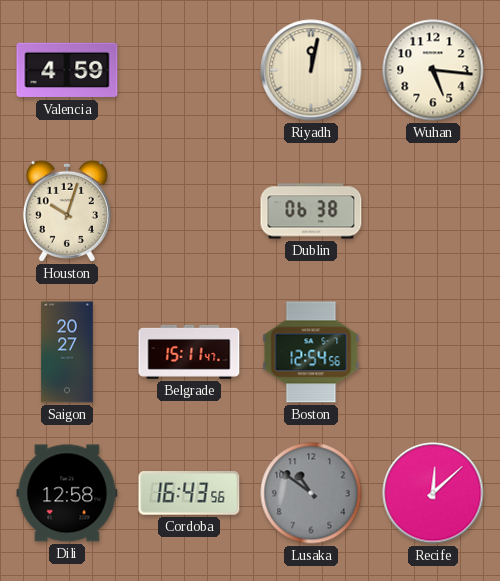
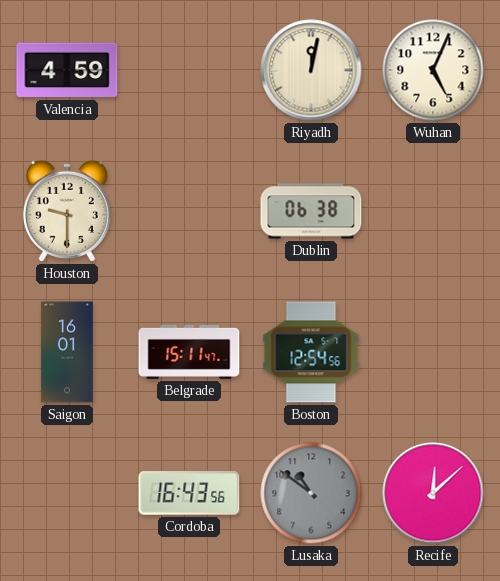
Wuhan: 5:16 -> 5:04 (433, 70)
Houston: 10:03 -> 9:30 (67, 211)
Saigon: 20:27 -> 16:01 (67, 352)
Dili: 12:58 -> none (67, 493)
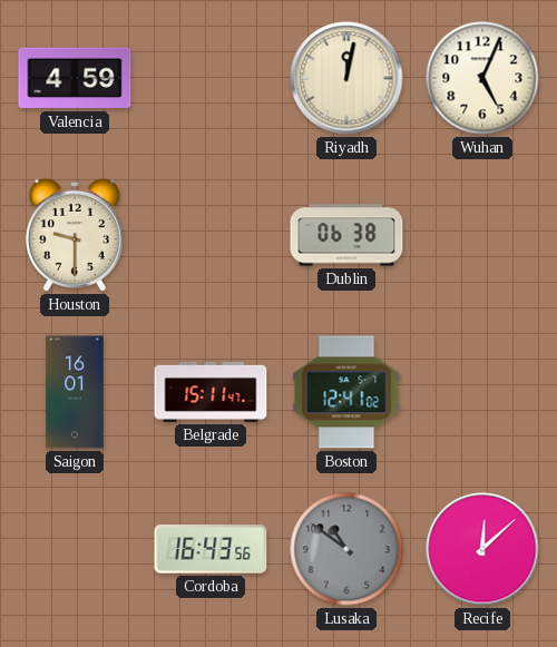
Boston: 12:54 -> 12:41 (346, 392)
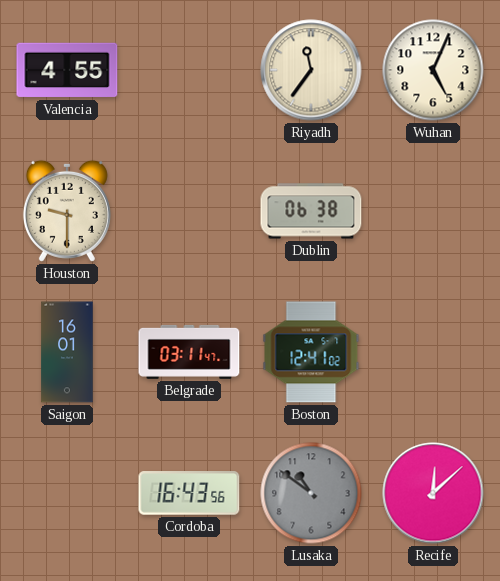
Valencia: 4:59 -> 4:55 (67, 70)
Riyadh: 12:02 -> 11:36 (311, 70)
Belgrade: 15:11 -> 03:11 (189, 352)
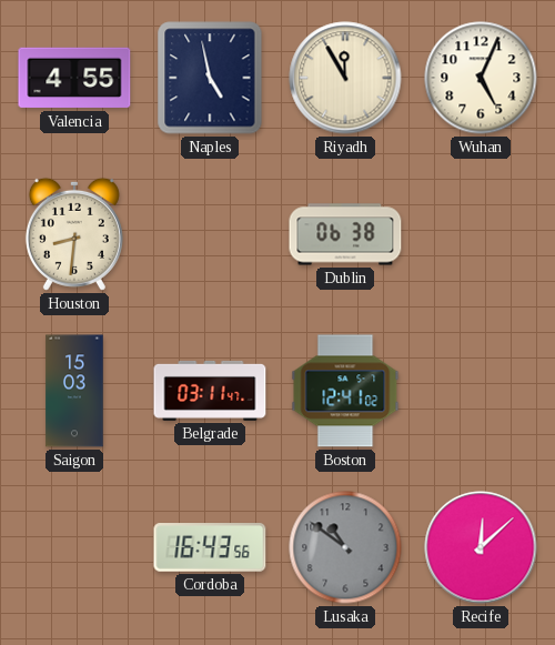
Naples: none -> 4:58 (210, 78)
Riyadh: 11:36 -> 11:55 (345, 78)
Houston: 9:30 -> 8:31 (74, 234)
Saigon: 16:01 -> 15:03 (74, 391)
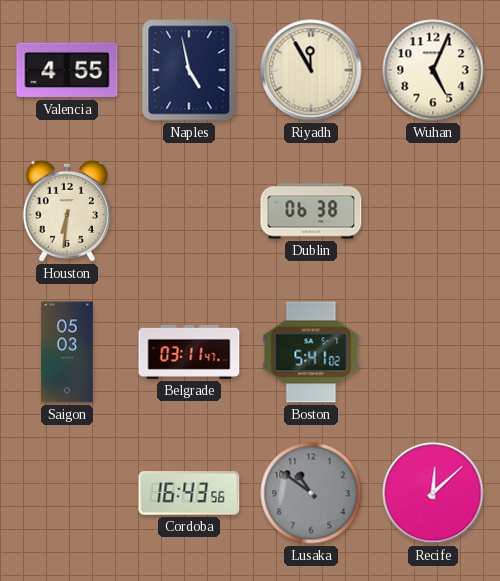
Houston: 8:31 -> 6:31 (67, 211)
Saigon: 15:03 -> 05:03 (67, 352)
Boston: 12:41 -> 5:41 (311, 352)
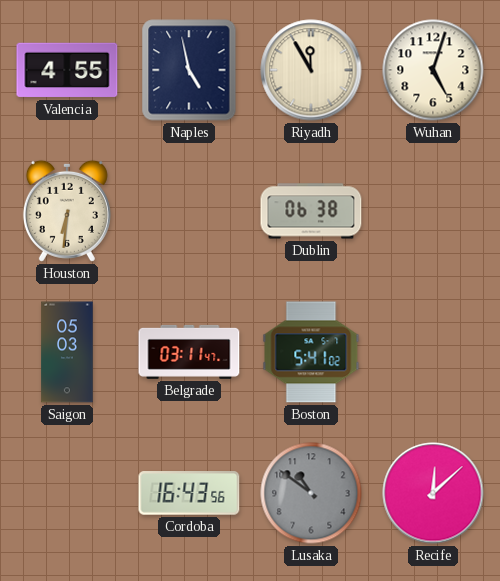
Wuhan: 5:04 -> 5:03 (433, 70)
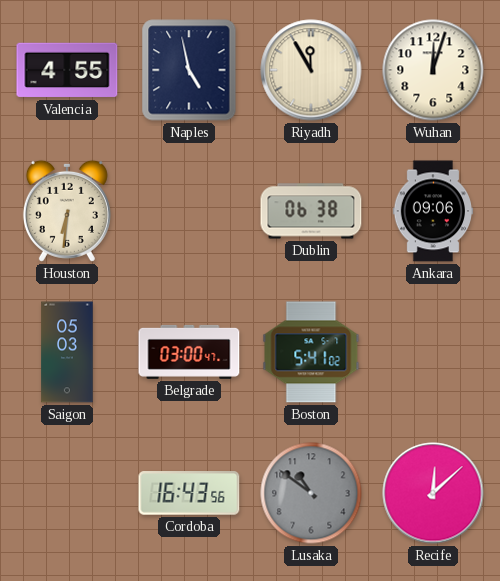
Wuhan: 5:03 -> 12:03 (433, 70)
Ankara: none -> 09:06 (433, 211)
Belgrade: 03:11 -> 03:00 (189, 352)
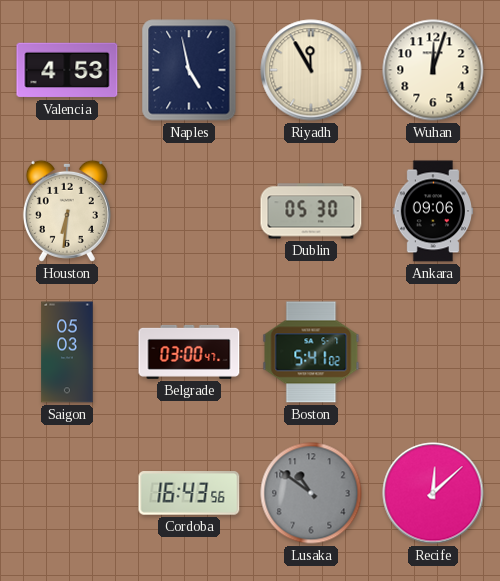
Valencia: 4:55 -> 4:53 (67, 70)
Dublin: 06:38 -> 05:30 (311, 211)
